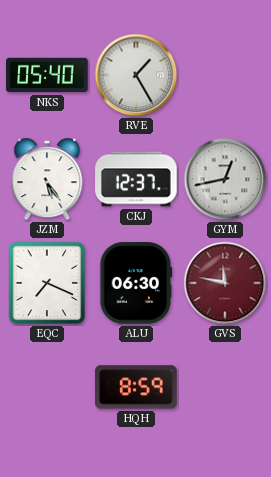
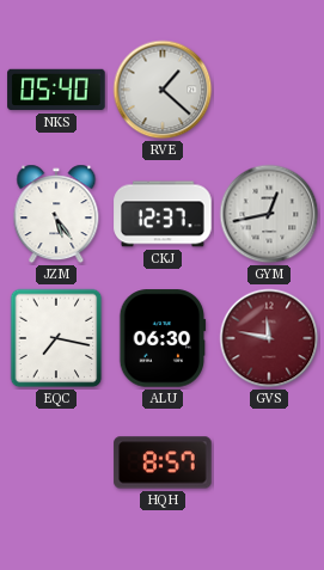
RVE: 1:25 -> 1:22 (163, 90)
EQC: 7:19 -> 7:17 (56, 338)
HQH: 8:59 -> 8:57 (163, 462)
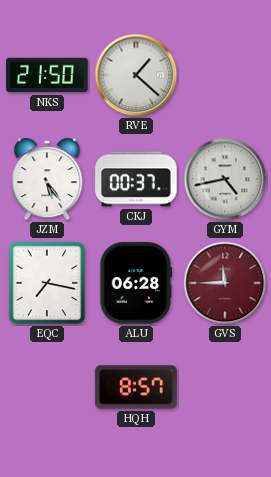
NKS: 05:40 -> 21:50 (47, 75)
CKJ: 12:37 -> 00:37 (136, 179)
GYM: 12:43 -> 4:43 (225, 179)
ALU: 06:30 -> 06:28 (136, 283)
GVS: 11:47 -> 11:45 (225, 283)
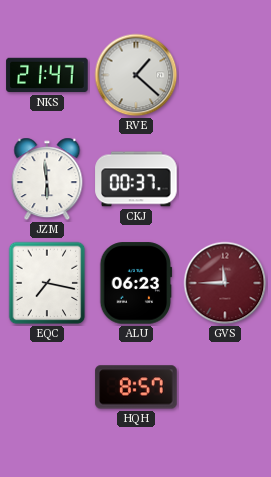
NKS: 21:50 -> 21:47 (47, 75)
JZM: 5:24 -> 5:59 (47, 179)
GYM: 4:43 -> none (225, 179)
ALU: 06:28 -> 06:23 (136, 283)
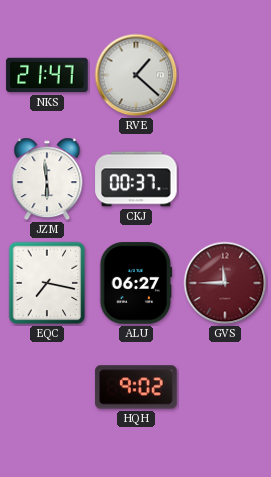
ALU: 06:23 -> 06:27 (136, 283)
HQH: 8:57 -> 9:02 (136, 387)
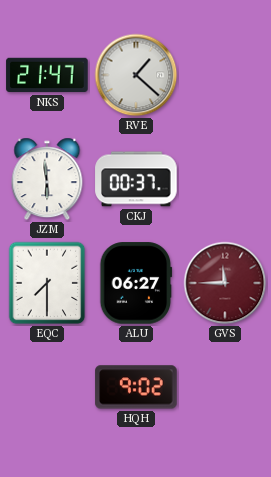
EQC: 7:17 -> 7:30 (47, 283)
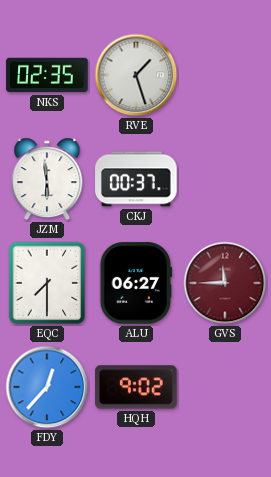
NKS: 21:47 -> 02:35 (47, 75)
RVE: 1:22 -> 1:27 (136, 75)
FDY: none -> 12:37 (47, 387)
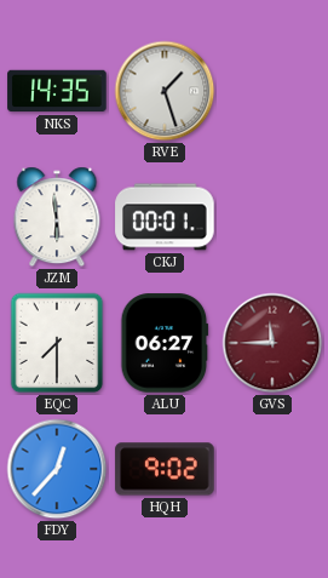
NKS: 02:35 -> 14:35 (57, 91)
CKJ: 00:37 -> 00:01 (165, 217)
